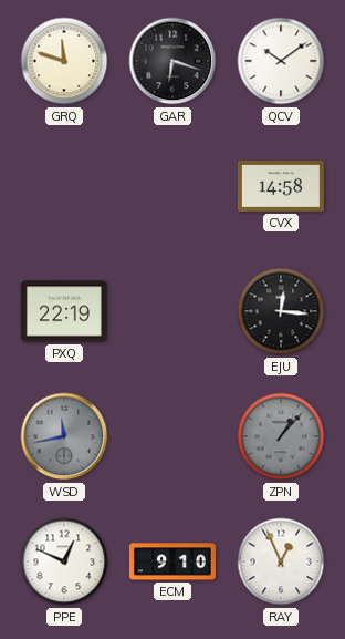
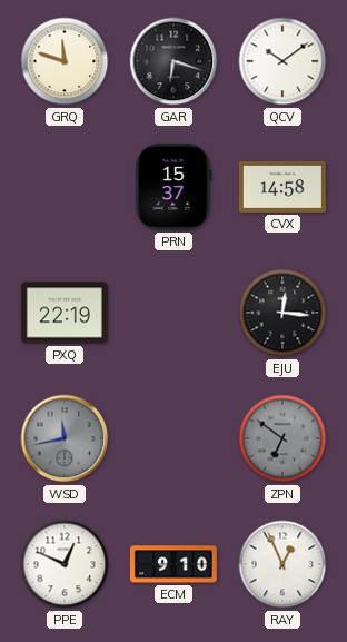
PRN: none -> 15:37 (173, 187)
ZPN: 1:07 -> 6:51 (282, 438)
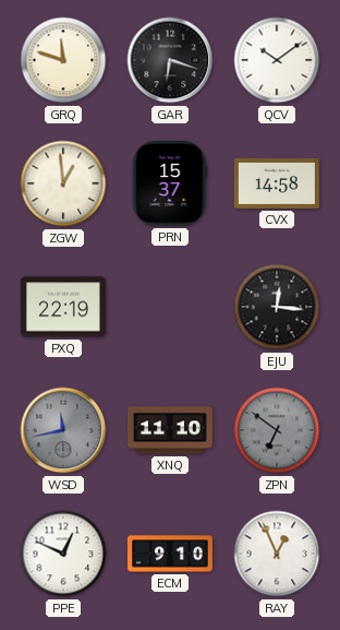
ZGW: none -> 12:59 (63, 183)
XNQ: none -> 11:10 (170, 430)
